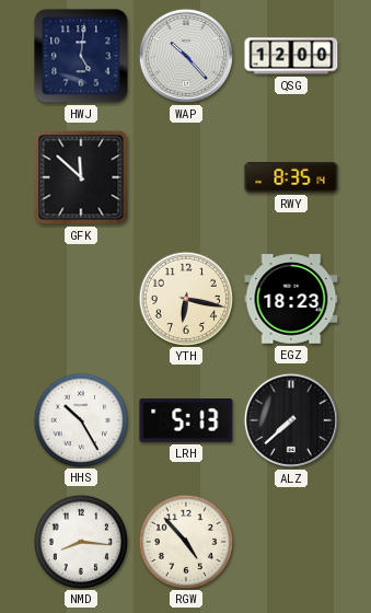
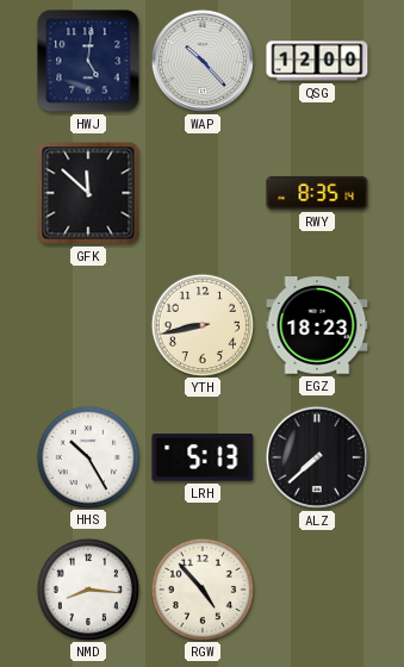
YTH: 6:17 -> 8:43 (201, 324)
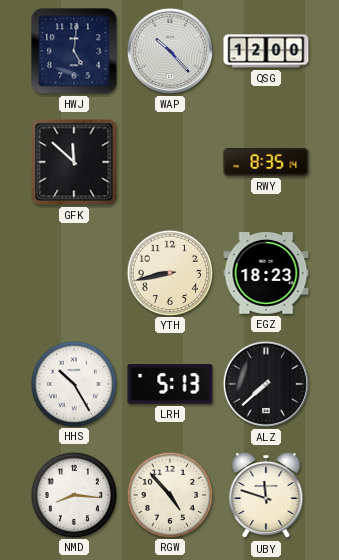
UBY: none -> 11:48 (266, 495)
